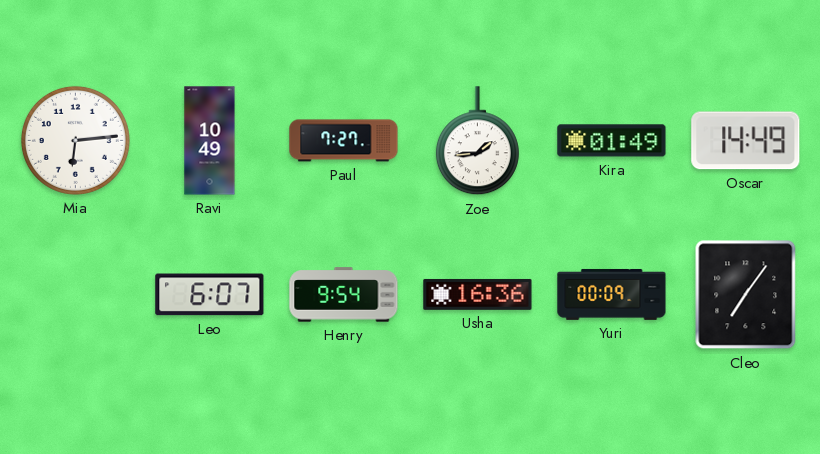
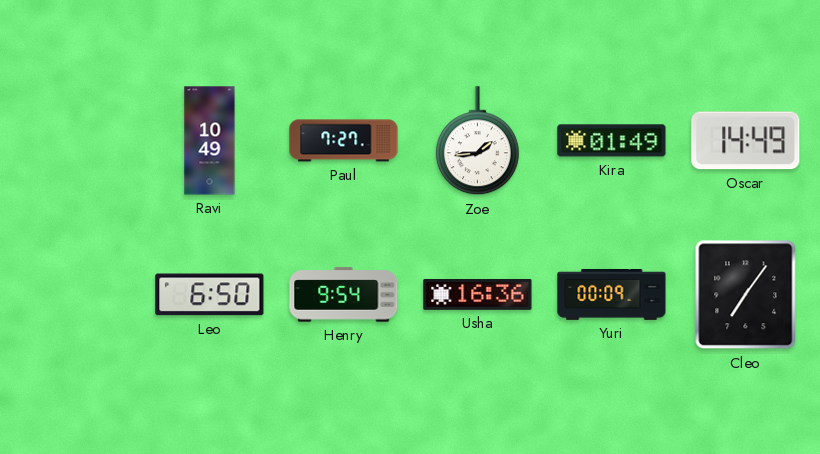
Mia: 6:14 -> none (75, 140)
Leo: 6:07 -> 6:50 (210, 295)
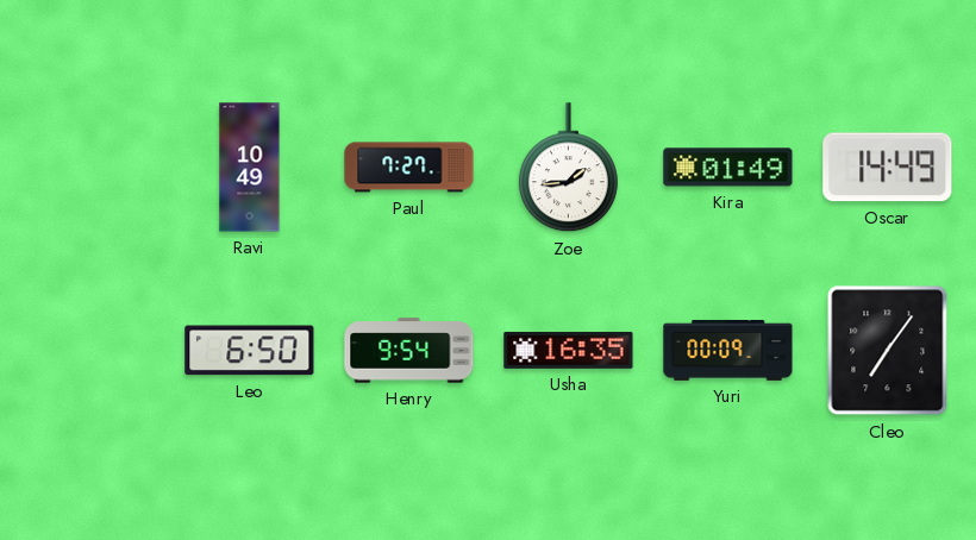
Usha: 16:36 -> 16:35 (569, 351)
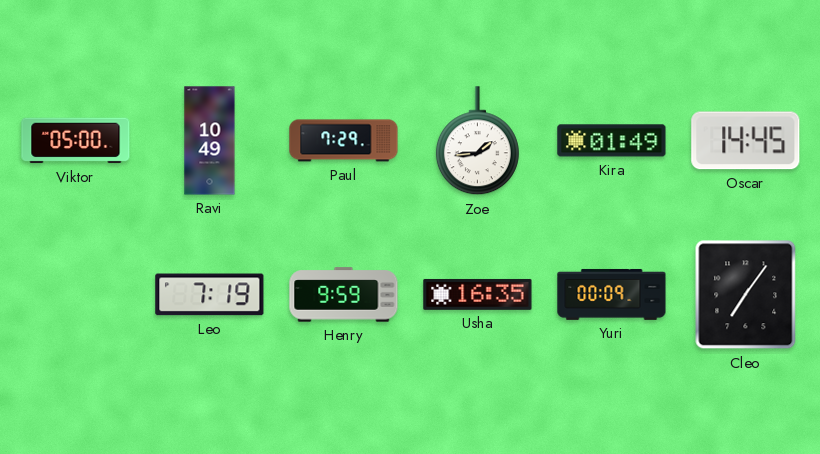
Viktor: none -> 05:00 (76, 141)
Paul: 7:27 -> 7:29 (344, 141)
Oscar: 14:49 -> 14:45 (746, 141)
Leo: 6:50 -> 7:19 (210, 295)
Henry: 9:54 -> 9:59 (344, 295)
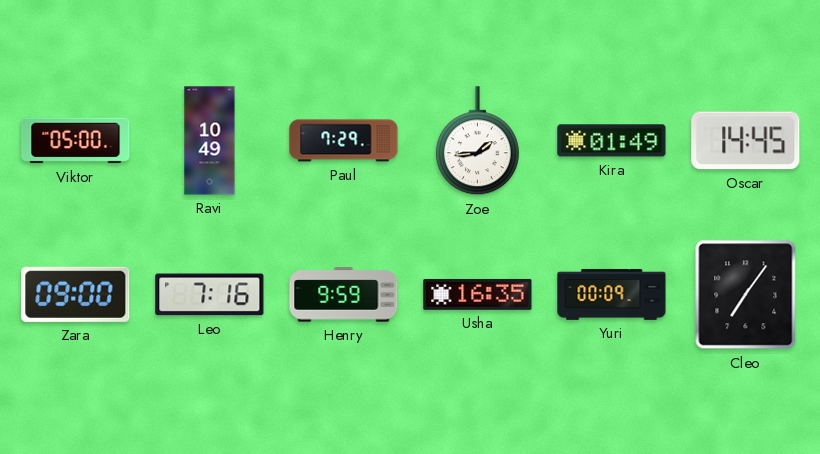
Zara: none -> 09:00 (76, 294)
Leo: 7:19 -> 7:16 (210, 295)
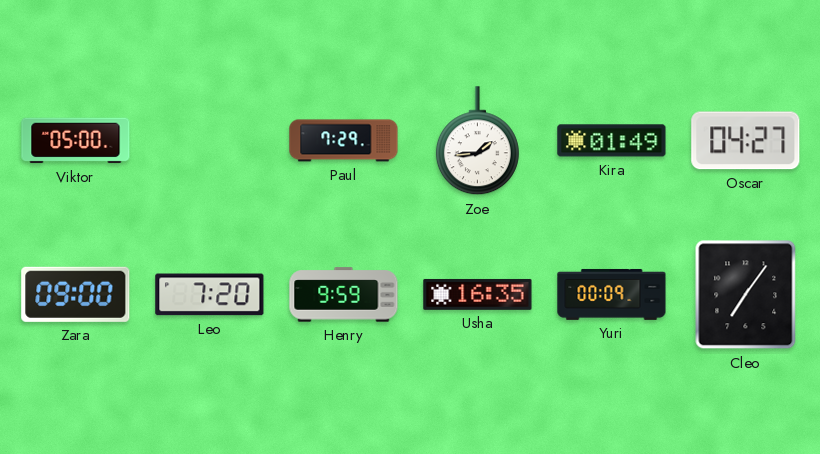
Ravi: 10:49 -> none (210, 141)
Oscar: 14:45 -> 04:27 (746, 141)
Leo: 7:16 -> 7:20 (210, 295)
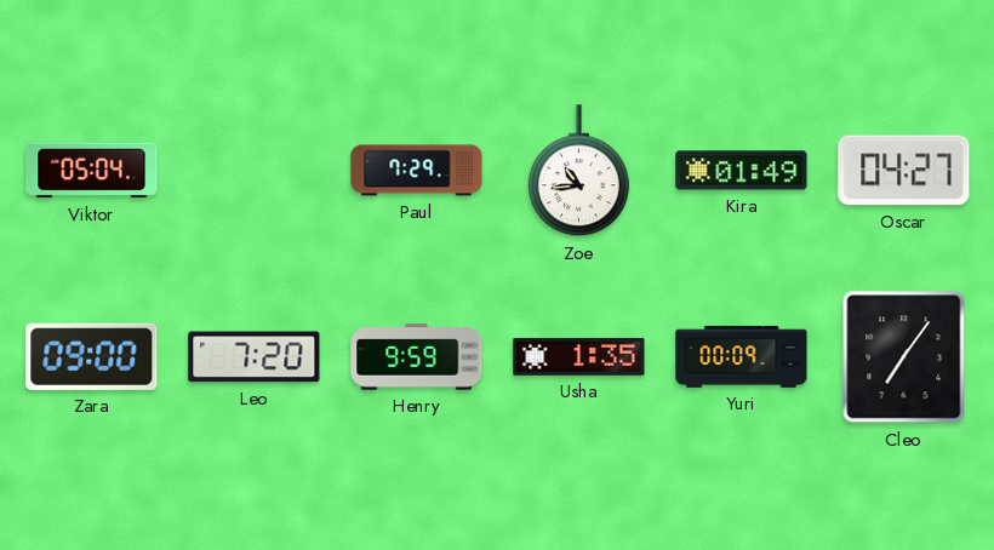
Viktor: 05:00 -> 05:04 (92, 171)
Zoe: 1:44 -> 10:44 (578, 171)
Usha: 16:35 -> 1:35 (579, 357)
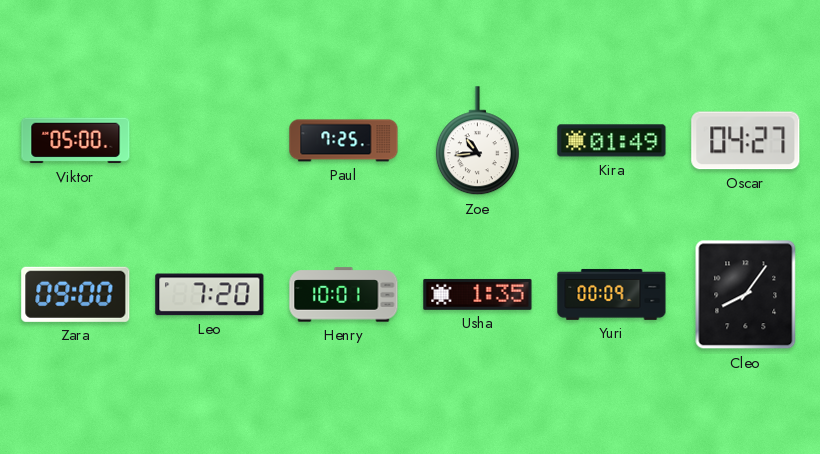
Viktor: 05:04 -> 05:00 (76, 141)
Paul: 7:29 -> 7:25 (344, 141)
Henry: 9:59 -> 10:01 (344, 295)
Cleo: 7:06 -> 8:06 (746, 295)
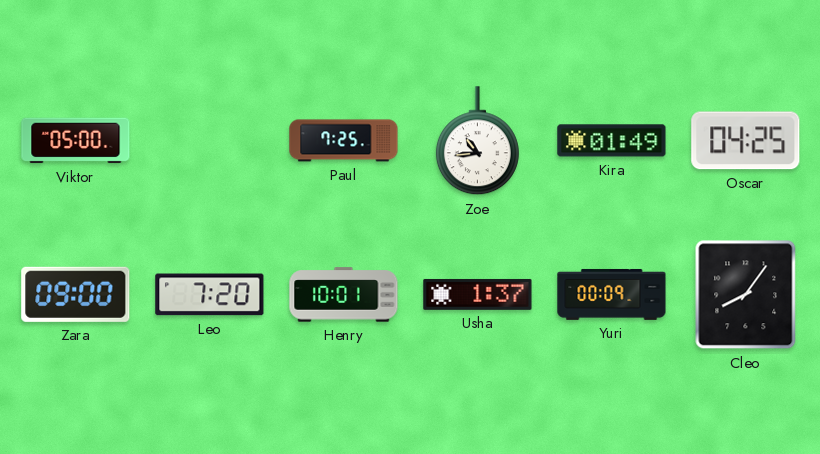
Oscar: 04:27 -> 04:25 (746, 141)
Usha: 1:35 -> 1:37 (478, 295)
